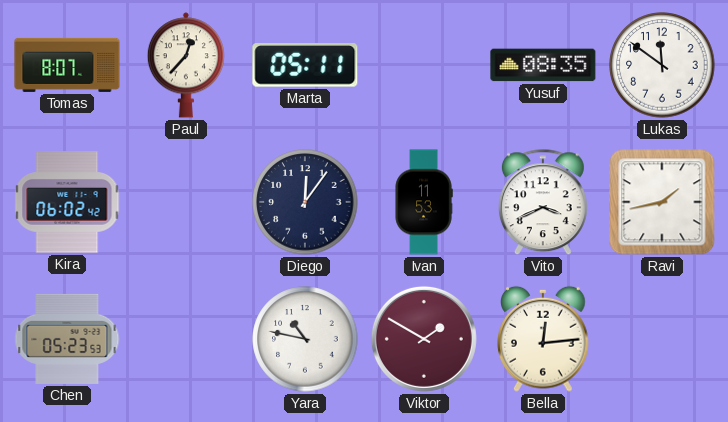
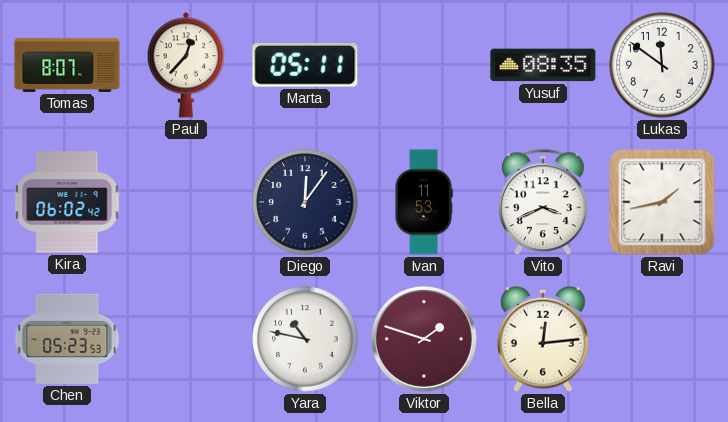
Viktor: 1:50 -> 1:48 (424, 339)
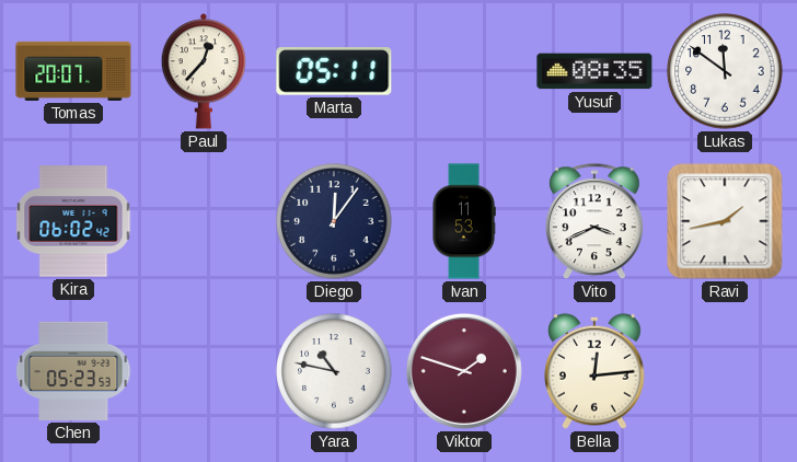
Tomas: 8:07 -> 20:07 (73, 71)
